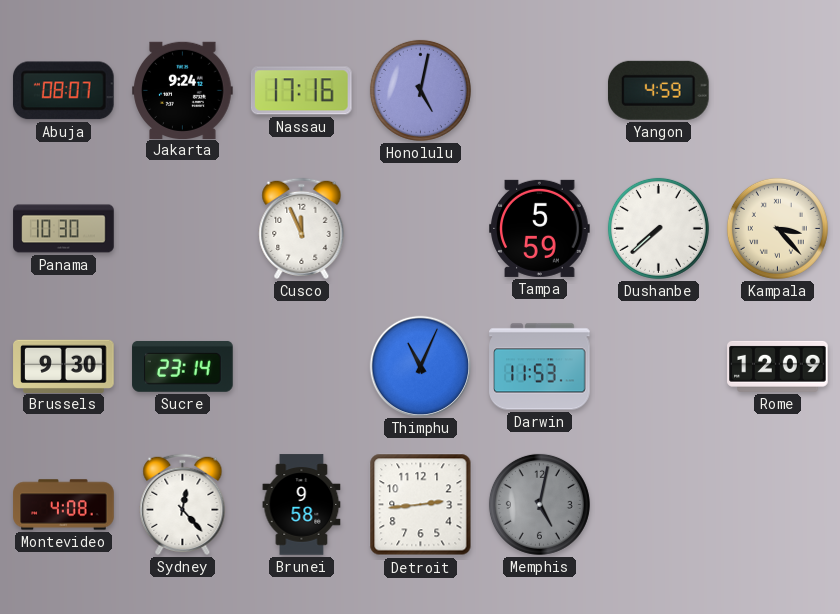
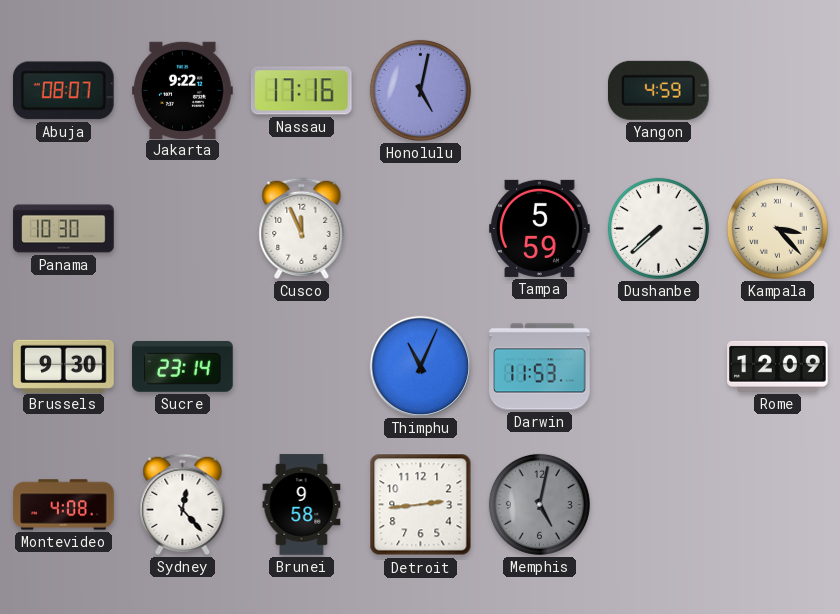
Jakarta: 9:24 -> 9:22 (183, 90)
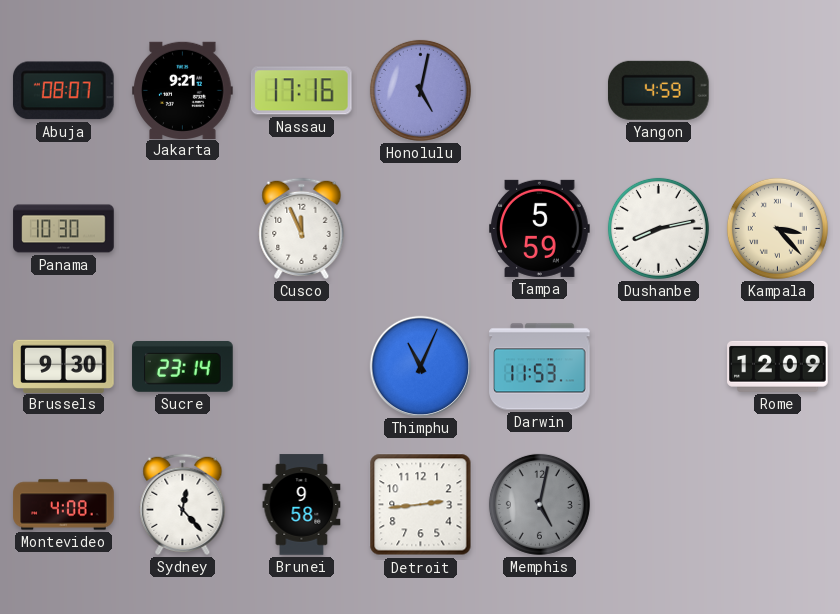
Jakarta: 9:22 -> 9:21 (183, 90)
Dushanbe: 7:38 -> 8:13 (658, 228)
